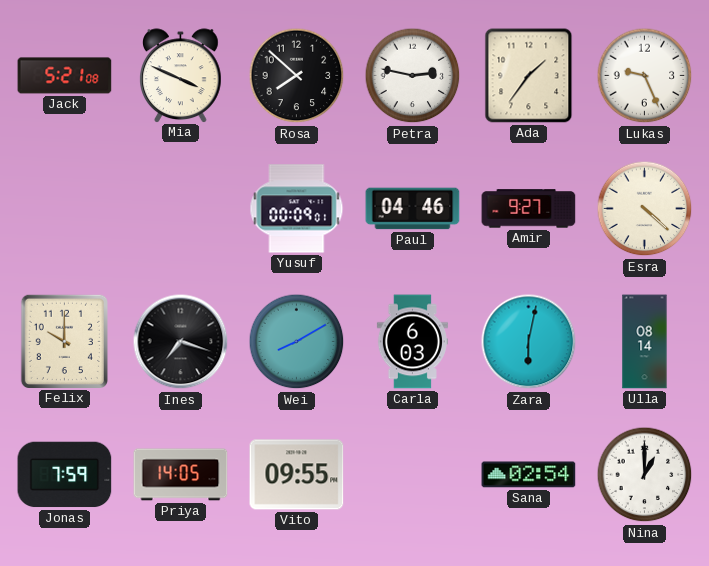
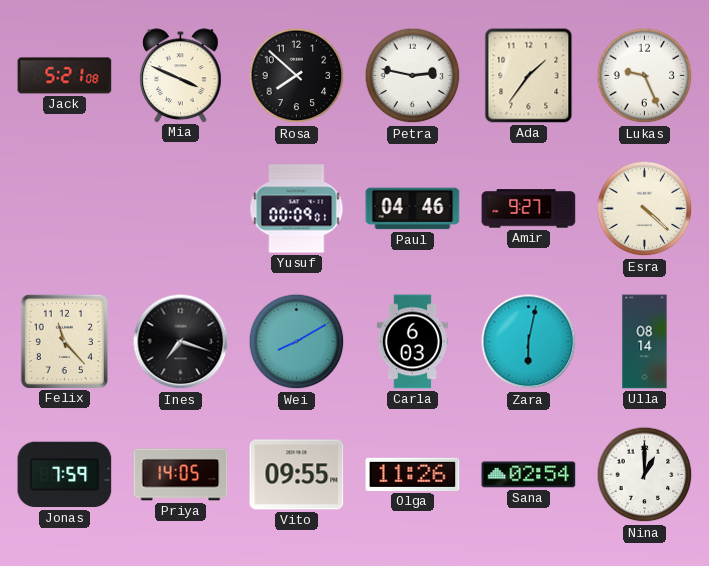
Felix: 10:00 -> 11:23 (64, 341)
Olga: none -> 11:26 (413, 474)
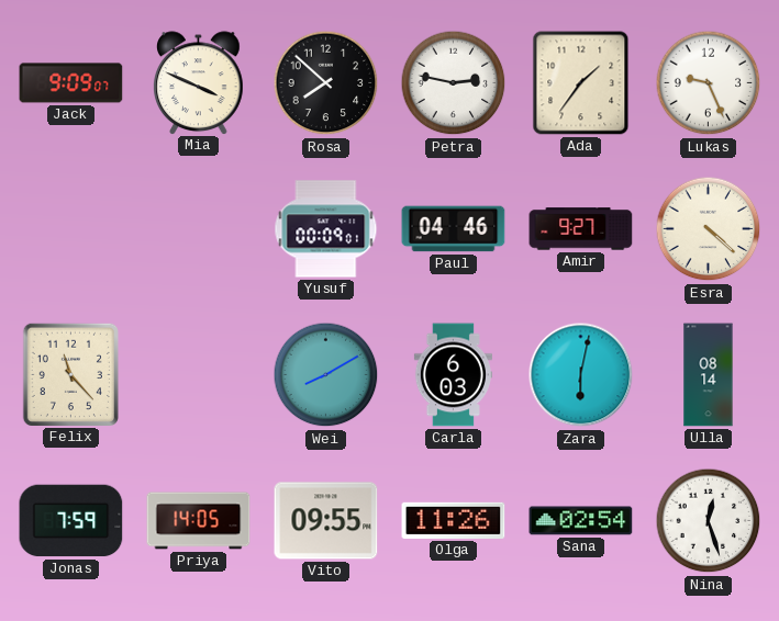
Jack: 5:21 -> 9:09 (71, 83)
Ines: 7:18 -> none (181, 342)
Nina: 1:00 -> 12:27 (709, 521)
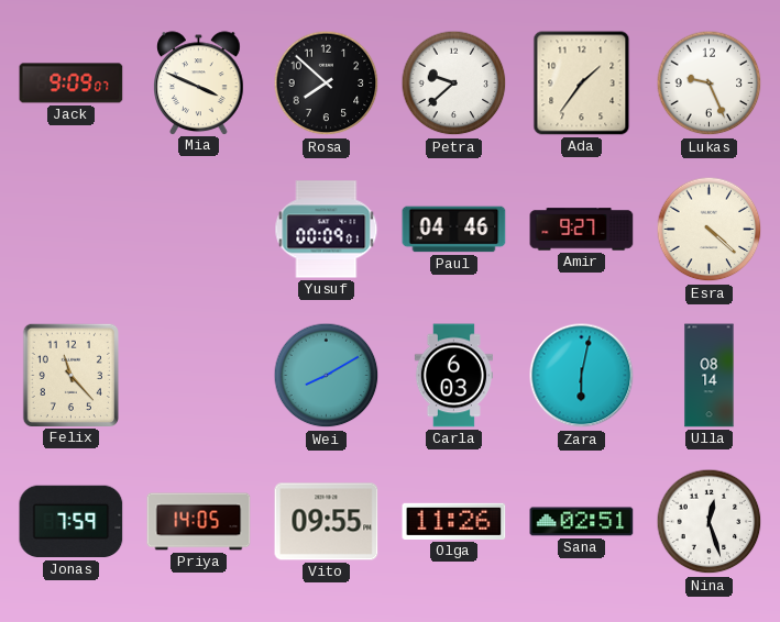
Petra: 2:47 -> 9:38 (454, 84)
Sana: 02:54 -> 02:51 (582, 522)
